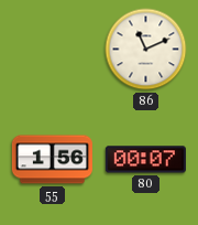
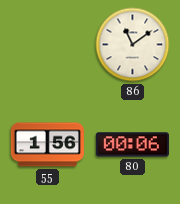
86: 11:11 -> 11:09 (133, 45)
80: 00:07 -> 00:06 (132, 145)
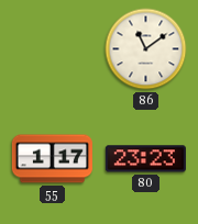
55: 1:56 -> 1:17 (52, 159)
80: 00:06 -> 23:23 (145, 159)
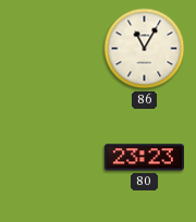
86: 11:09 -> 11:05 (145, 49)
55: 1:17 -> none (52, 159)
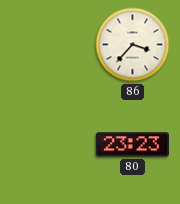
86: 11:05 -> 3:37 (133, 45)
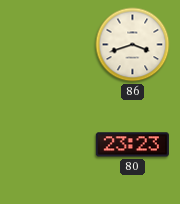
86: 3:37 -> 3:42 (133, 45)
